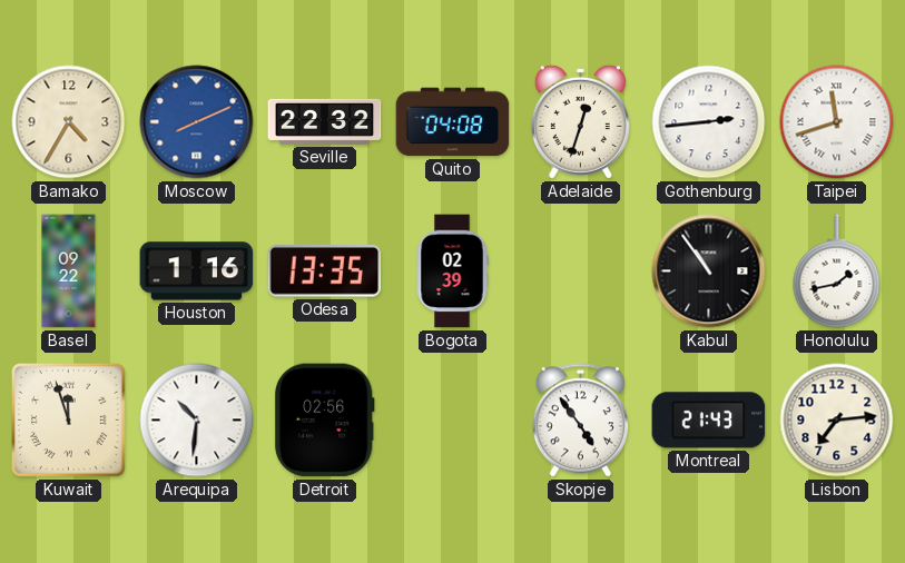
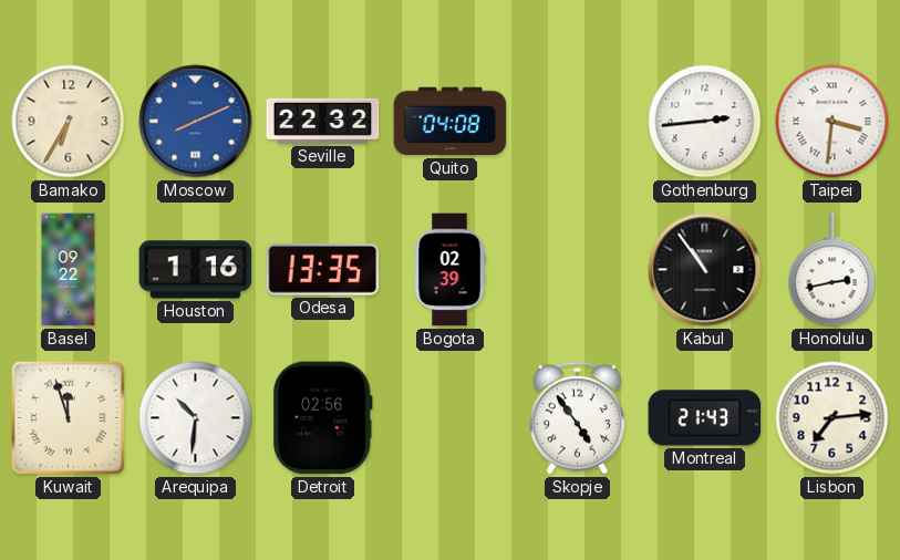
Bamako: 4:35 -> 6:35 (69, 122)
Adelaide: 12:33 -> none (580, 121)
Taipei: 11:42 -> 3:31 (832, 122)
Honolulu: 1:43 -> 2:43 (832, 270)
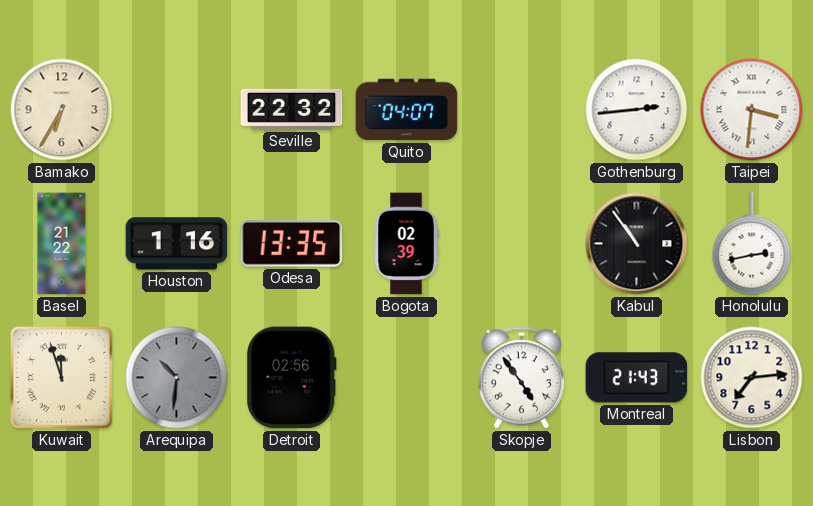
Moscow: 8:11 -> none (196, 122)
Quito: 04:08 -> 04:07 (407, 110)
Basel: 09:22 -> 21:22 (62, 244)
Arequipa dial: white -> grey (177, 378)
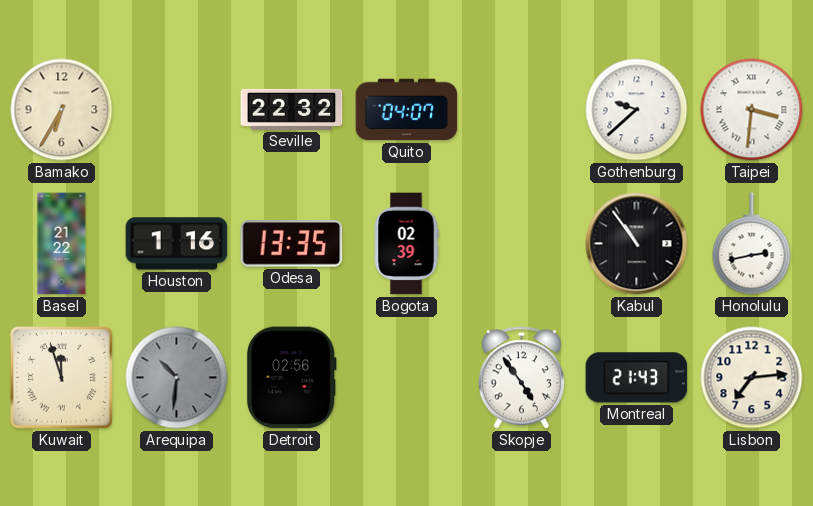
Gothenburg: 2:44 -> 9:38 (637, 110)
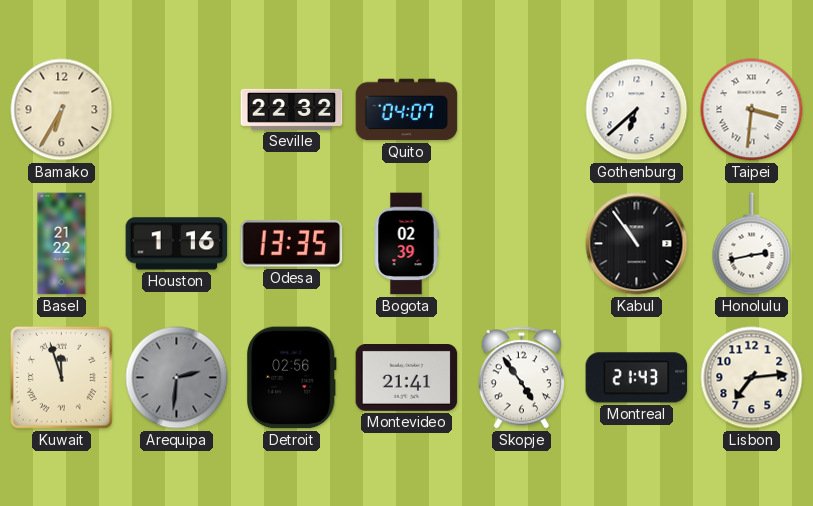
Gothenburg: 9:38 -> 6:38 (637, 110)
Arequipa: 10:31 -> 2:31 (177, 378)
Montevideo: none -> 21:41 (407, 378)
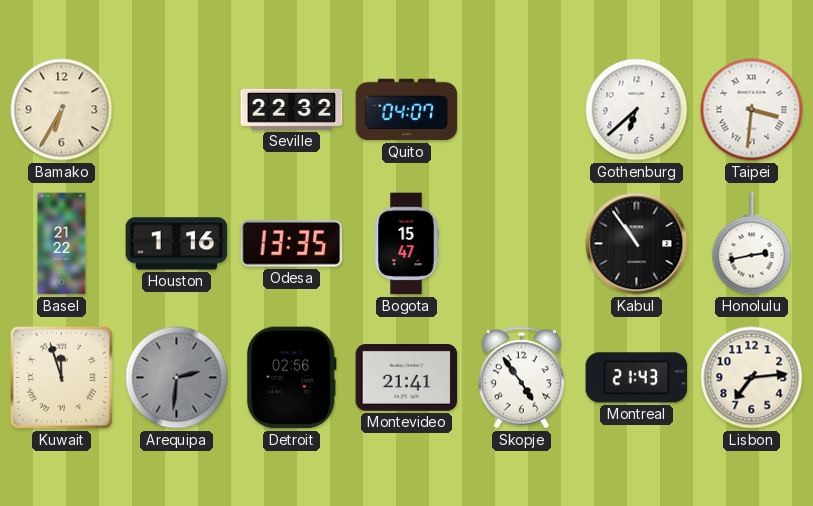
Bogota: 02:39 -> 15:47 (406, 244)
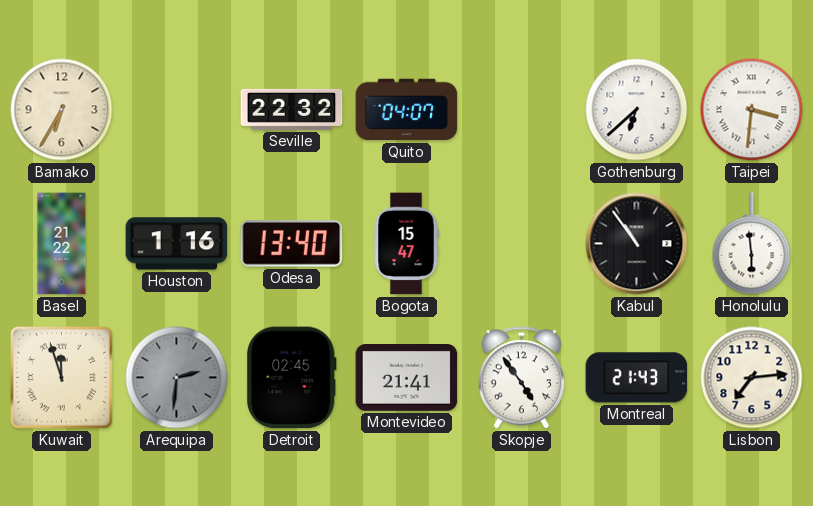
Odesa: 13:35 -> 13:40 (292, 244)
Honolulu: 2:43 -> 5:59 (752, 244)
Detroit: 02:56 -> 02:45 (291, 378)
